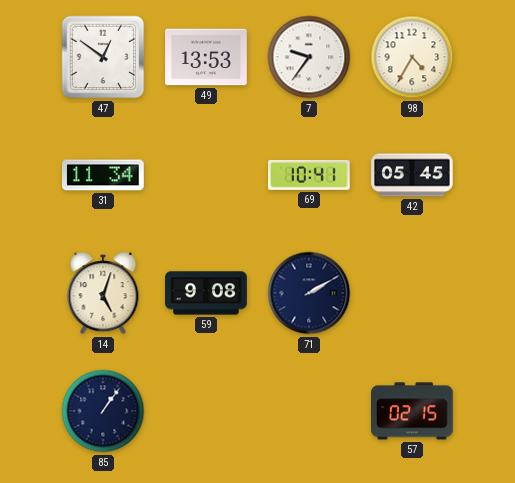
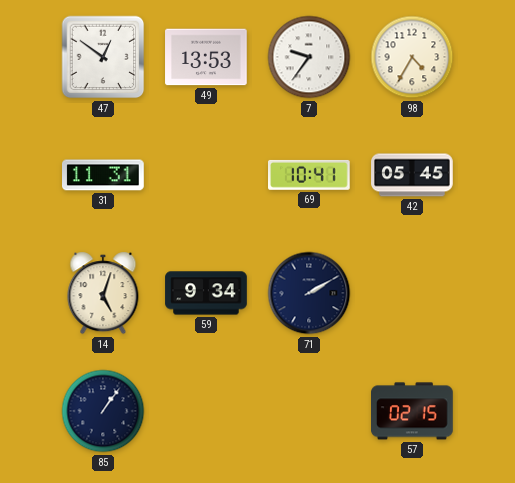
31: 11:34 -> 11:31 (104, 175)
59: 9:08 -> 9:34 (206, 293)
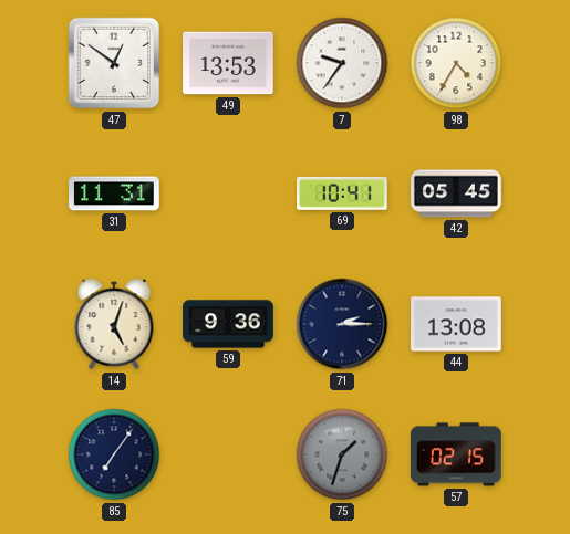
59: 9:34 -> 9:36 (228, 324)
71: 2:10 -> 2:15 (342, 324)
44: none -> 13:08 (456, 324)
85: 1:06 -> 7:06 (114, 454)
75: none -> 1:33 (342, 454)
